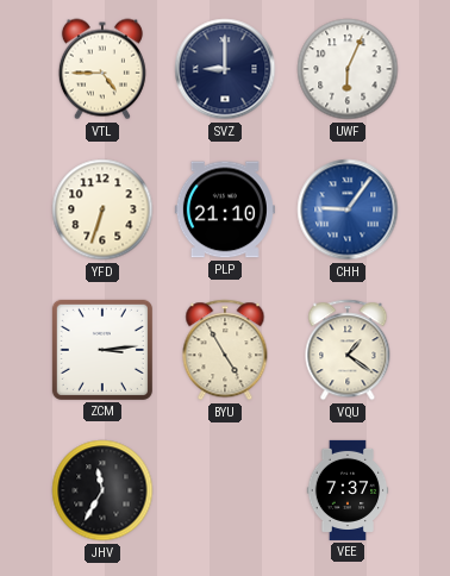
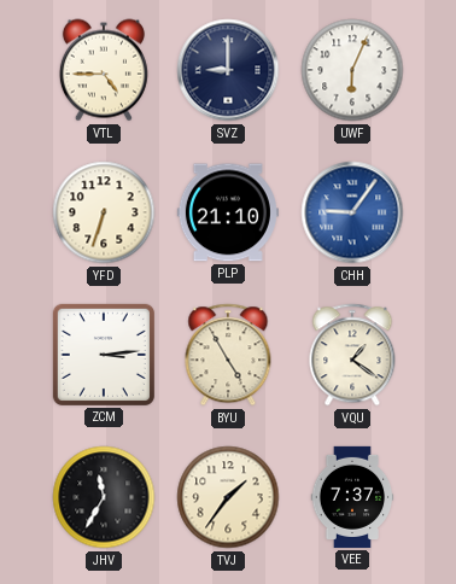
TVJ: none -> 1:36 (228, 497)
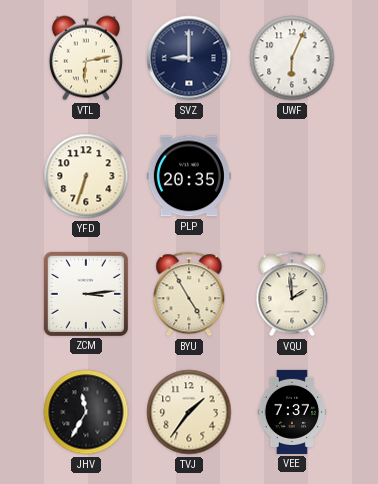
VTL: 4:45 -> 6:13 (86, 58)
PLP: 21:10 -> 20:35 (189, 176)
CHH: 9:06 -> none (352, 212)
VQU: 1:21 -> 1:59 (292, 294)
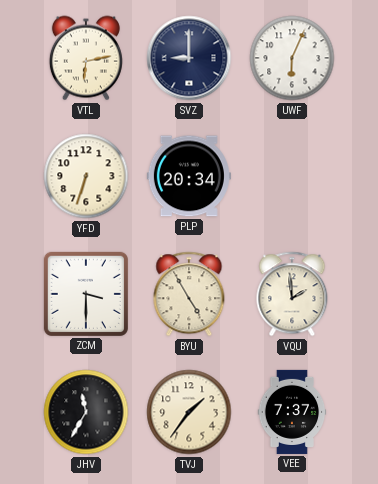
PLP: 20:35 -> 20:34 (189, 176)
ZCM: 3:14 -> 3:30 (86, 294)
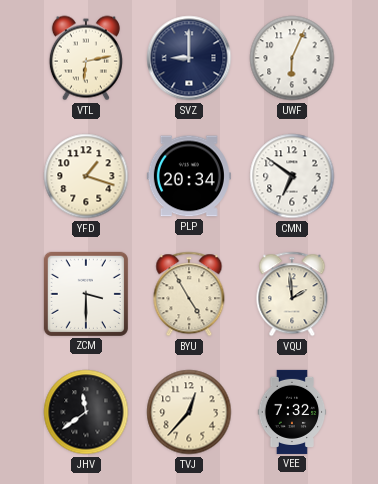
YFD: 6:33 -> 1:18 (86, 176)
CMN: none -> 6:51 (292, 176)
JHV: 11:35 -> 11:39 (86, 412)
TVJ: 1:36 -> 12:37 (189, 412)
VEE: 7:37 -> 7:32 (292, 412)
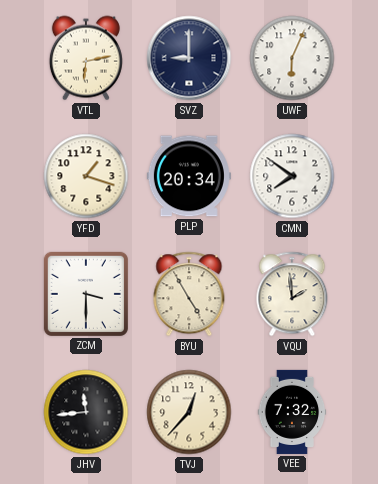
CMN: 6:51 -> 7:51 (292, 176)
JHV: 11:39 -> 11:44 (86, 412)
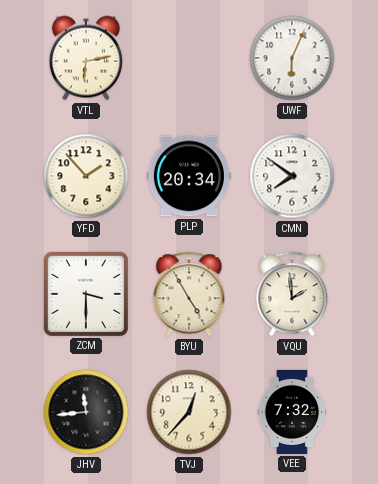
SVZ: 9:00 -> none (189, 58)
YFD: 1:18 -> 1:53 (86, 176)
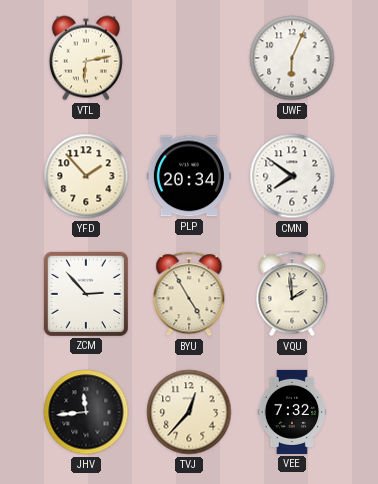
ZCM: 3:30 -> 2:53 (86, 294)
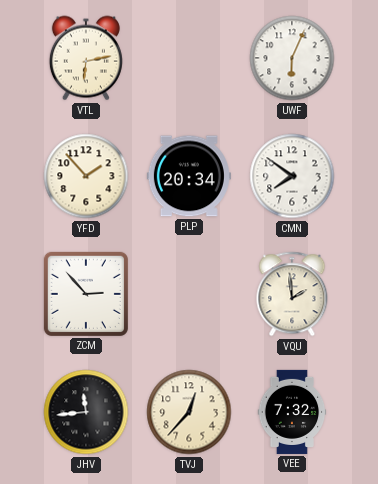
BYU: 4:55 -> none (189, 294)
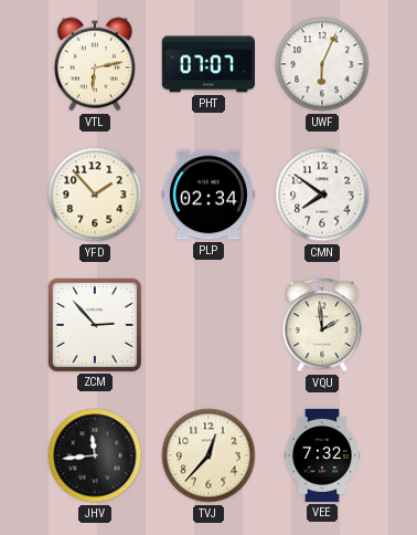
PHT: none -> 07:07 (209, 64)
PLP: 20:34 -> 02:34 (209, 195)
